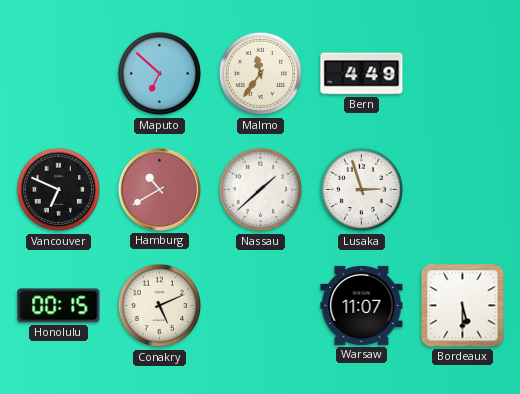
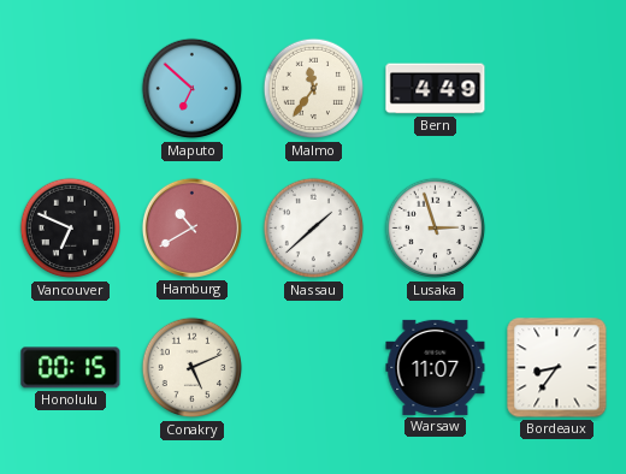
Bordeaux: 5:30 -> 8:36 (557, 368)
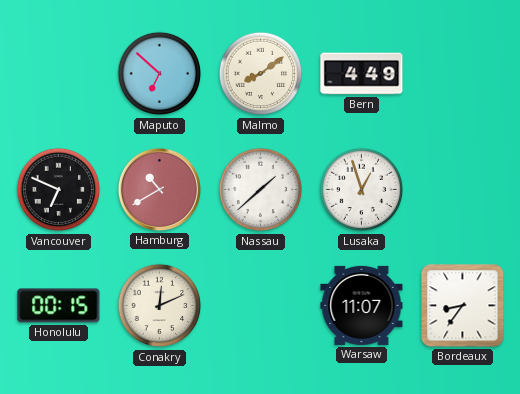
Malmo: 11:36 -> 8:09 (261, 74)
Lusaka: 2:57 -> 12:57 (362, 190)
Conakry: 5:11 -> 12:11 (160, 306)
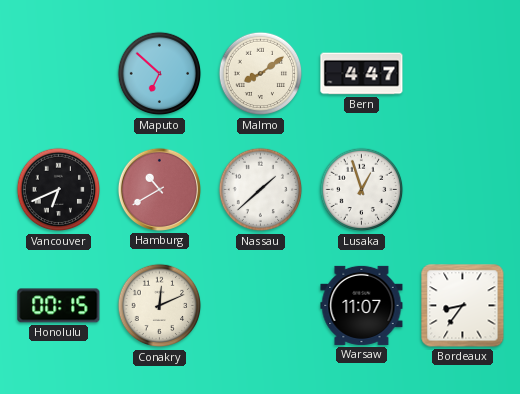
Bern: 4:49 -> 4:47 (362, 74)
Vancouver: 6:49 -> 6:41 (59, 190)
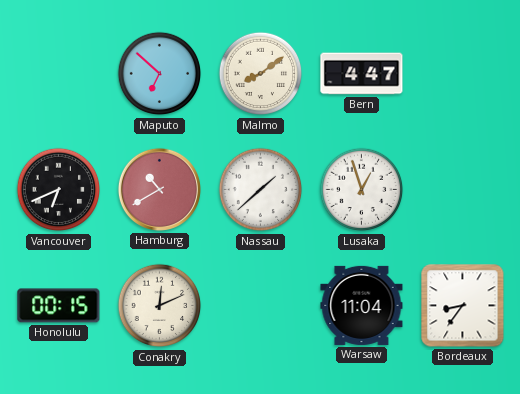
Warsaw: 11:07 -> 11:04 (362, 305)
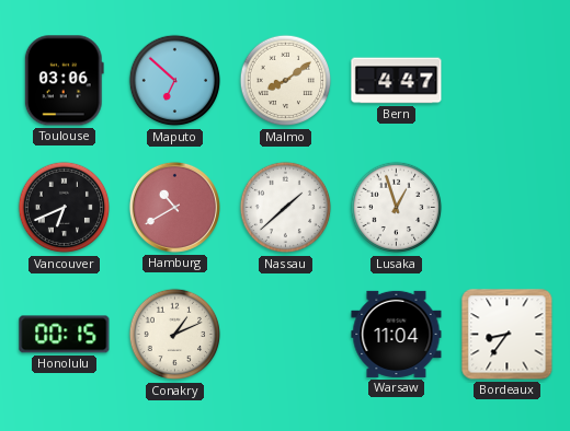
Toulouse: none -> 03:06 (64, 81)
Conakry: 12:11 -> 1:11 (175, 335)
